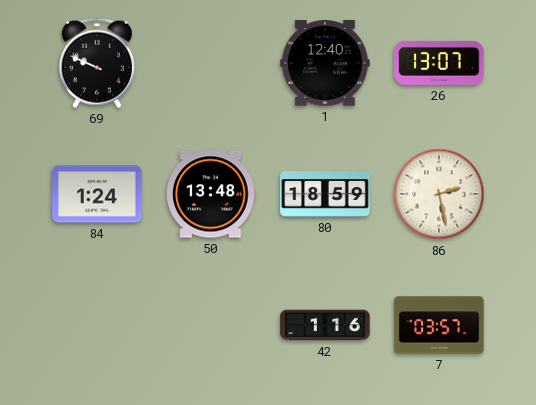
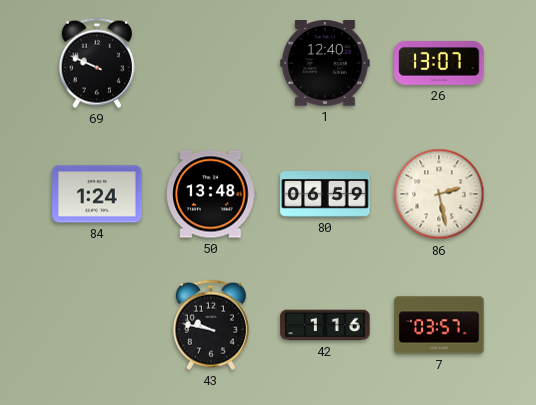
80: 18:59 -> 06:59 (325, 195)
43: none -> 9:47 (211, 325)
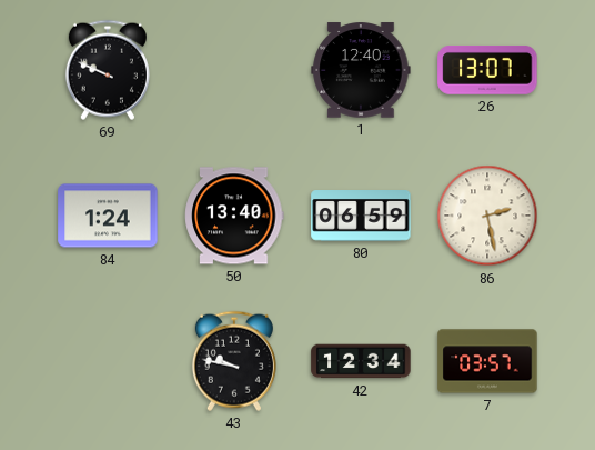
50: 13:48 -> 13:40 (234, 216)
42: 1:16 -> 12:34 (361, 361)
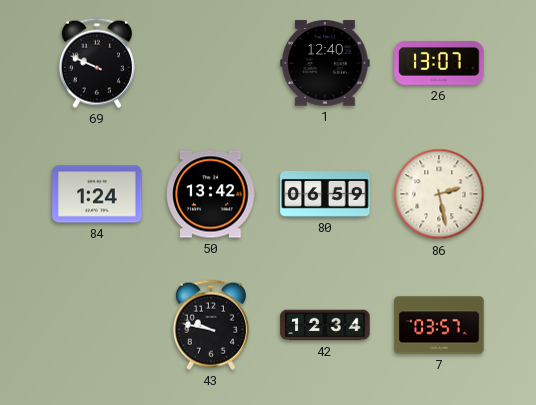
50: 13:40 -> 13:42 (211, 194)
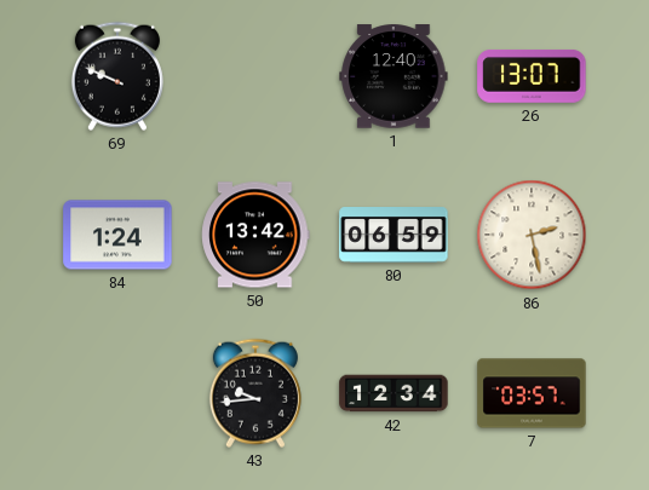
43: 9:47 -> 9:44 (255, 393)
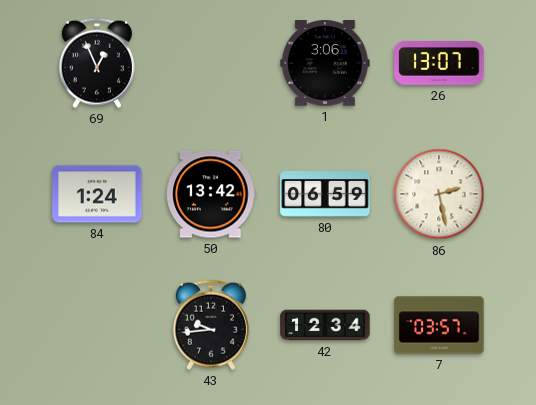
69: 9:49 -> 12:56 (97, 63)
1: 12:40 -> 3:06 (325, 63)
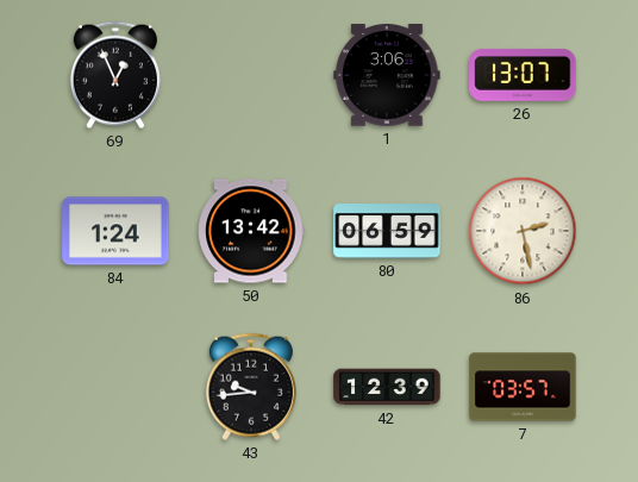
42: 12:34 -> 12:39 (387, 387)
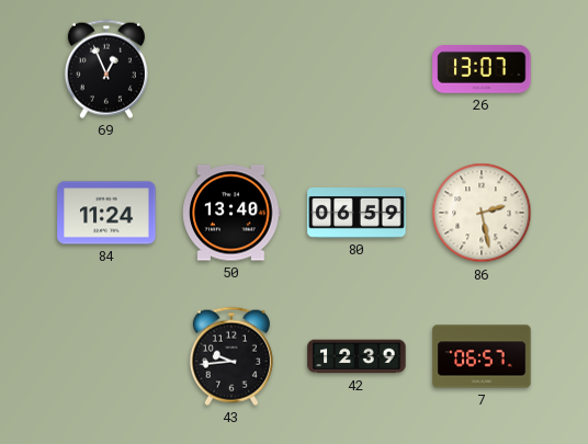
1: 3:06 -> none (387, 75)
84: 1:24 -> 11:24 (106, 213)
50: 13:42 -> 13:40 (231, 213)
7: 03:57 -> 06:57 (482, 356)
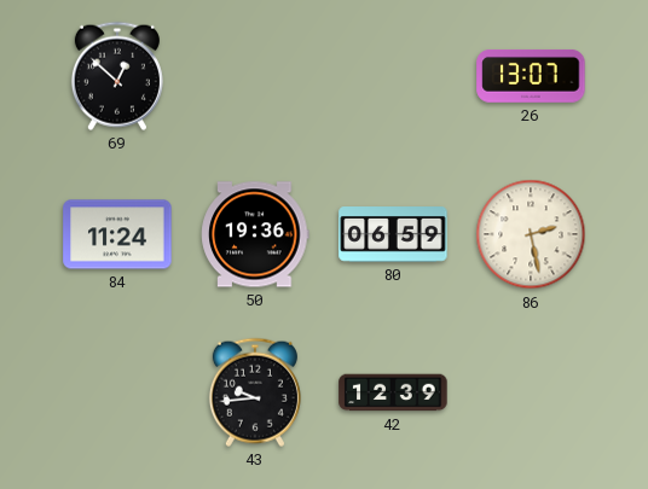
69: 12:56 -> 12:52 (117, 76)
50: 13:40 -> 19:36 (255, 234)
7: 06:57 -> none (482, 356)
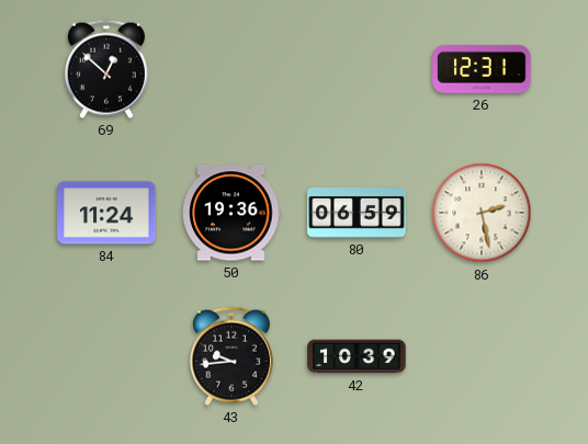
26: 13:07 -> 12:31 (482, 69)
42: 12:39 -> 10:39 (357, 356)
